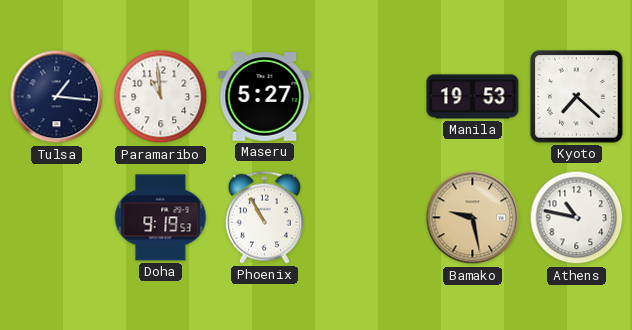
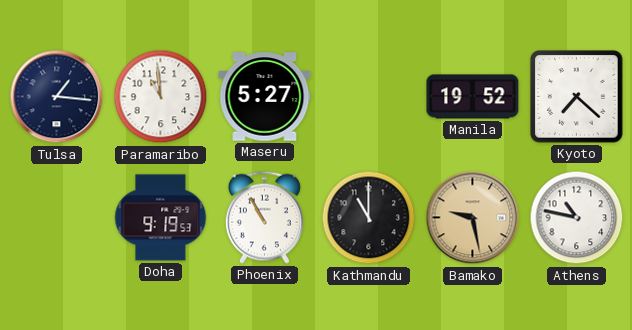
Manila: 19:53 -> 19:52 (473, 97)
Kathmandu: none -> 11:00 (369, 218)
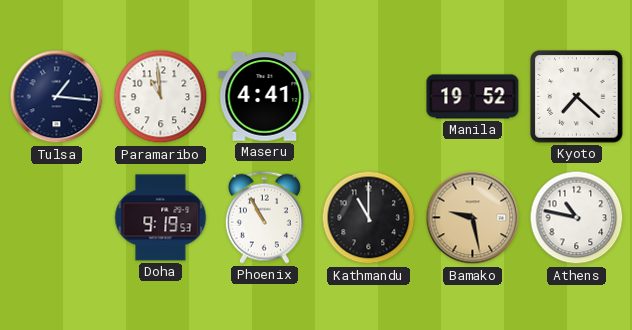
Maseru: 5:27 -> 4:41 (265, 97)
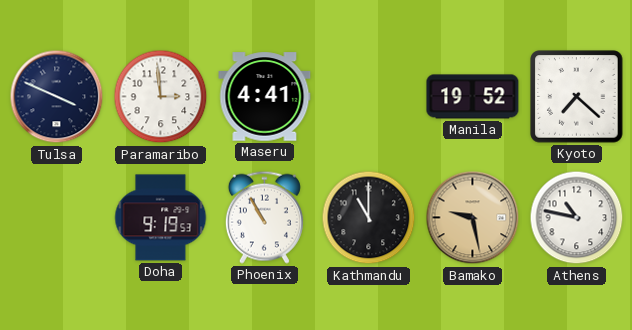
Tulsa: 1:16 -> 3:49 (57, 97)
Paramaribo: 10:59 -> 2:59 (161, 97)
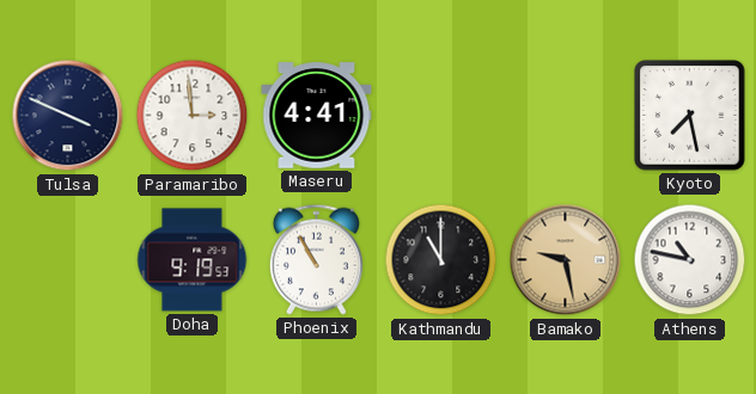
Manila: 19:52 -> none (473, 97)
Kyoto: 7:22 -> 7:28 (690, 116)
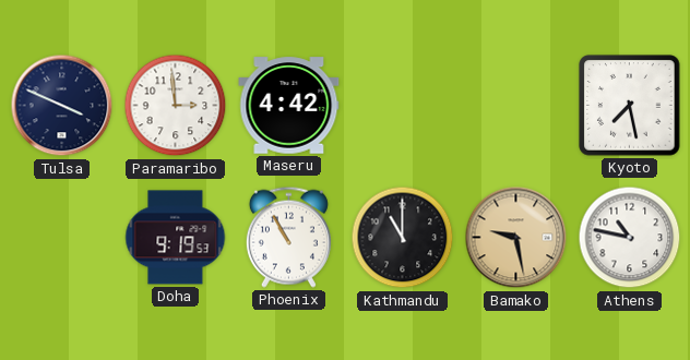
Maseru: 4:41 -> 4:42 (289, 106)
